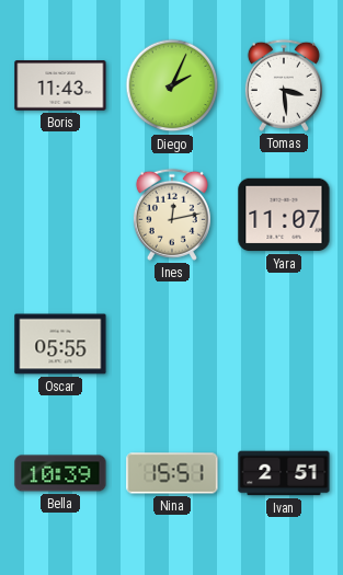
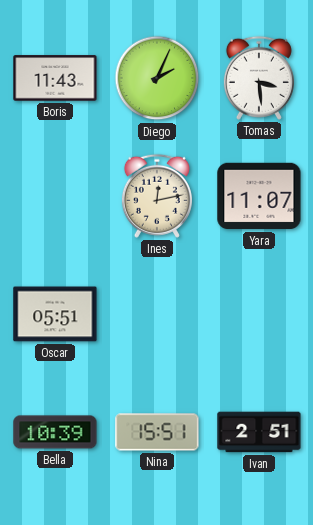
Oscar: 05:55 -> 05:51 (55, 314)
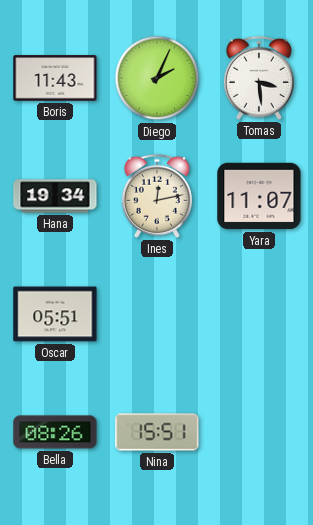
Hana: none -> 19:34 (55, 196)
Bella: 10:39 -> 08:26 (55, 432)
Ivan: 2:51 -> none (259, 432)
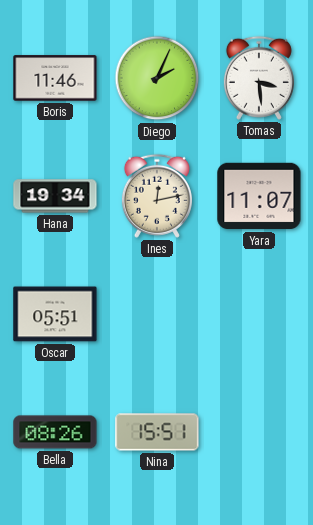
Boris: 11:43 -> 11:46 (55, 78)
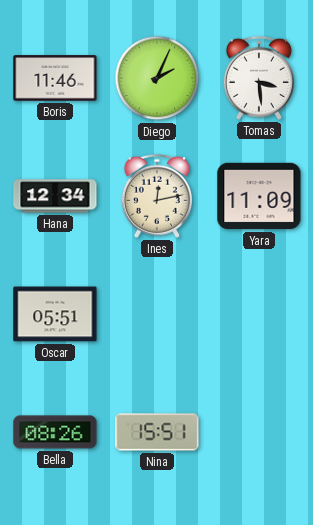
Hana: 19:34 -> 12:34 (55, 196)
Yara: 11:07 -> 11:09 (259, 196)
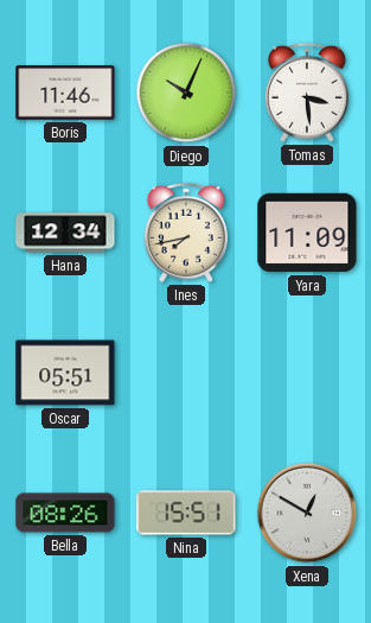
Diego: 2:04 -> 10:04 (186, 93)
Ines: 12:13 -> 7:43 (186, 233)
Xena: none -> 12:50 (307, 513)
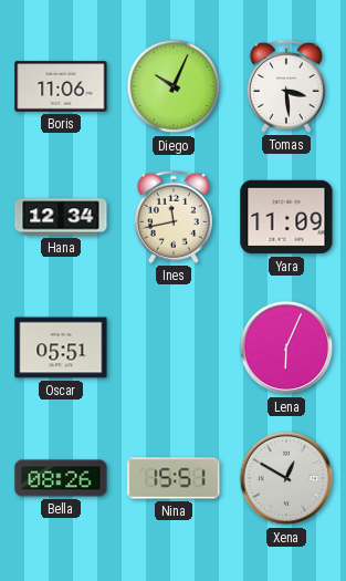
Boris: 11:46 -> 11:06 (61, 86)
Ines: 7:43 -> 11:43 (174, 217)
Lena: none -> 6:04 (286, 347)
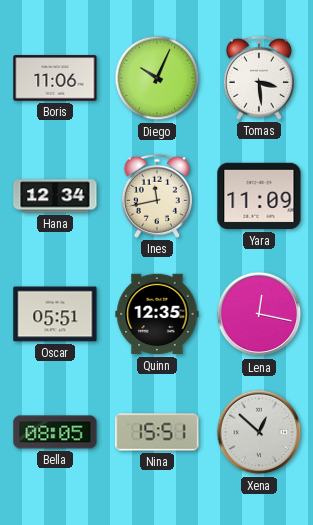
Quinn: none -> 12:35 (157, 314)
Lena: 6:04 -> 12:17 (259, 314)
Bella: 08:26 -> 08:05 (55, 432)
Xena: 12:50 -> 12:52 (259, 432)
